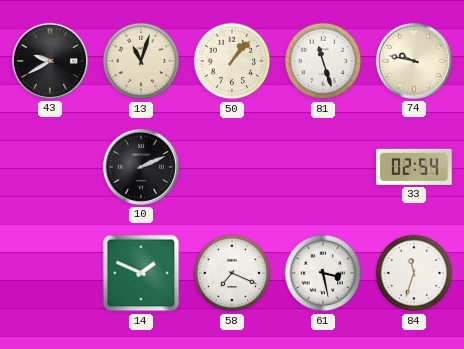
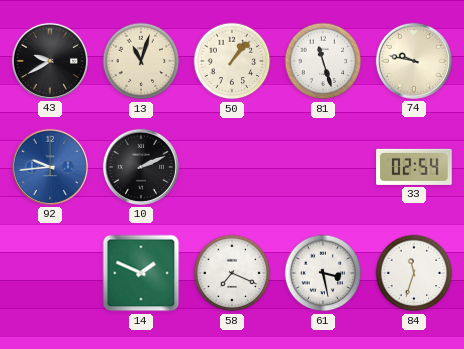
92: none -> 9:44 (50, 167)
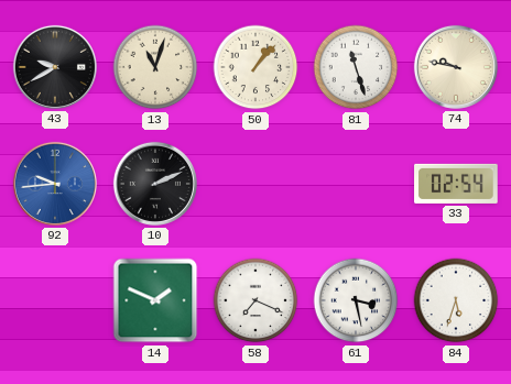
84: 11:33 -> 5:33 (456, 300)
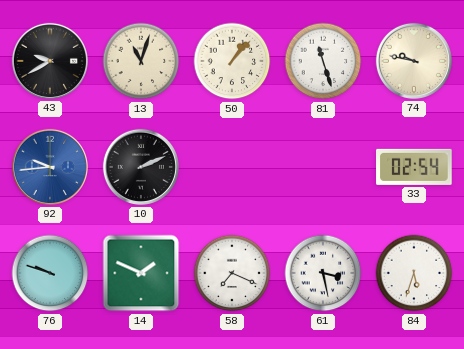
76: none -> 9:48 (50, 273)
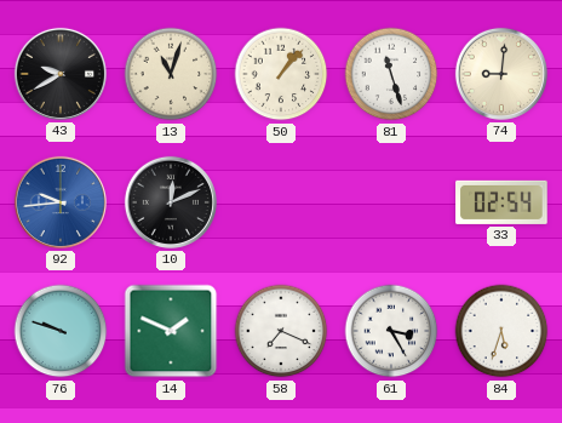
74: 9:47 -> 9:01 (501, 74)
10: 2:11 -> 12:11 (171, 202)
61: 3:28 -> 3:25 (391, 331)
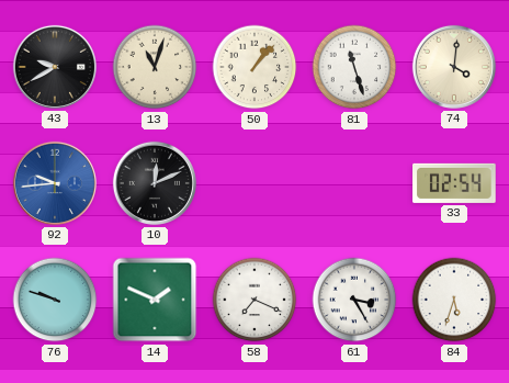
74: 9:01 -> 4:01 (454, 67)
